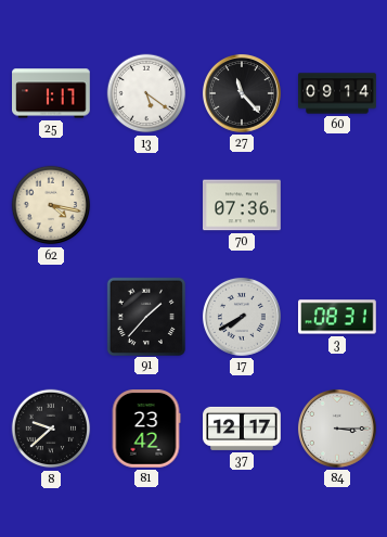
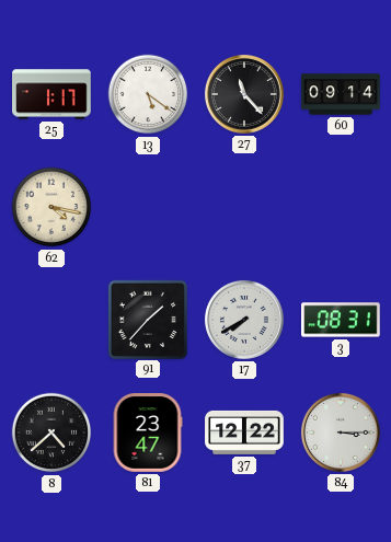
70: 07:36 -> none (242, 205)
8: 9:38 -> 4:38 (51, 433)
81: 23:42 -> 23:47 (148, 434)
37: 12:17 -> 12:22 (244, 433)
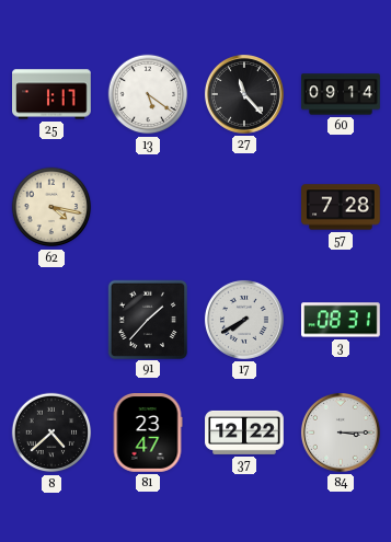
57: none -> 7:28 (341, 207)
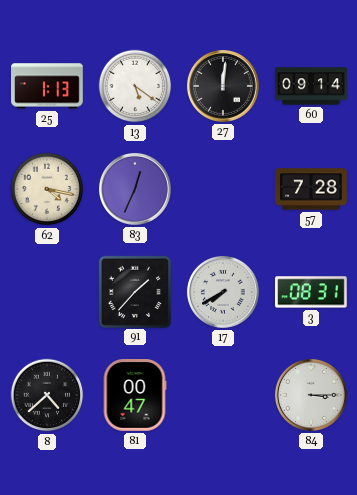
25: 1:17 -> 1:13 (47, 86)
27: 11:23 -> 12:01 (223, 86)
83: none -> 12:34 (135, 189)
81: 23:47 -> 00:47 (135, 396)
37: 12:22 -> none (244, 433)
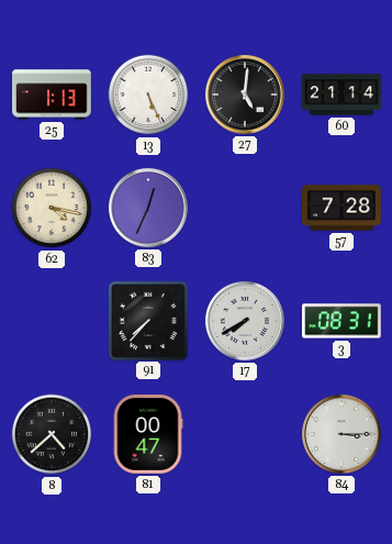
13: 5:21 -> 5:26 (148, 95)
27: 12:01 -> 5:01 (245, 95)
60: 09:14 -> 21:14 (341, 95)
91: 1:37 -> 7:37 (147, 320)
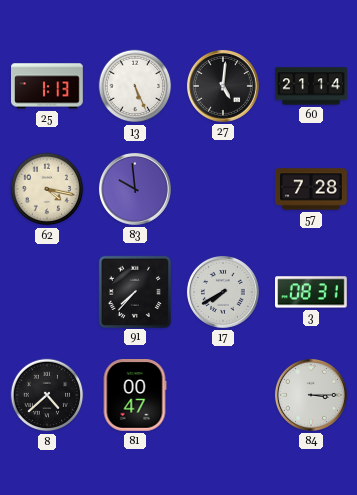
83: 12:34 -> 9:59 (135, 189)
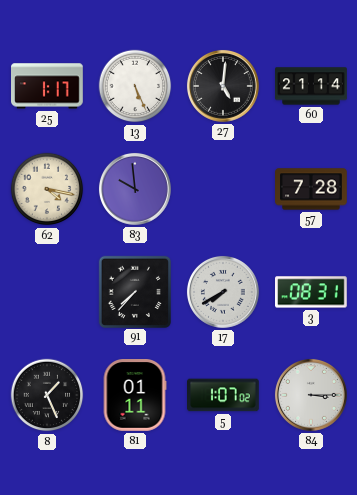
25: 1:13 -> 1:17 (47, 86)
8: 4:38 -> 1:26 (47, 395)
81: 00:47 -> 01:11 (135, 396)
5: none -> 1:07 (224, 395)
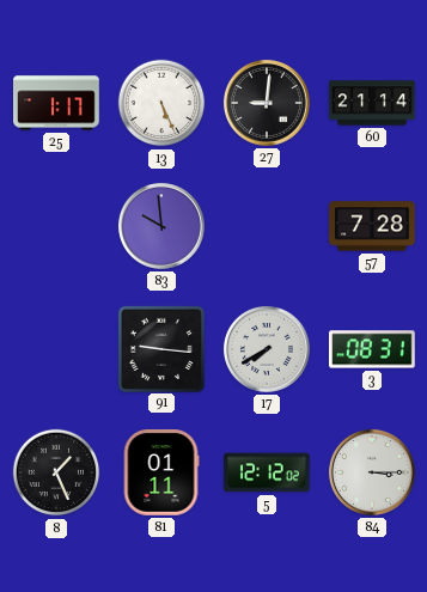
27: 5:01 -> 9:01 (267, 103)
62: 4:17 -> none (47, 189)
91: 7:37 -> 9:16 (160, 348)
5: 1:07 -> 12:12 (268, 472)
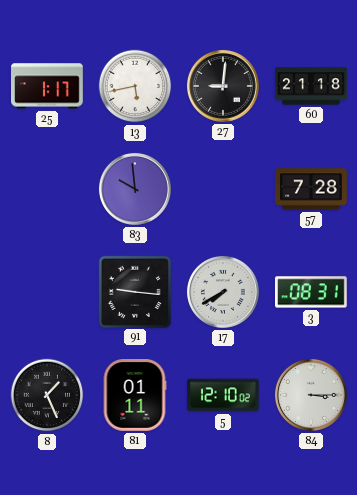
13: 5:26 -> 5:43 (135, 86)
60: 21:14 -> 21:18 (311, 86)
5: 12:12 -> 12:10 (224, 395)
